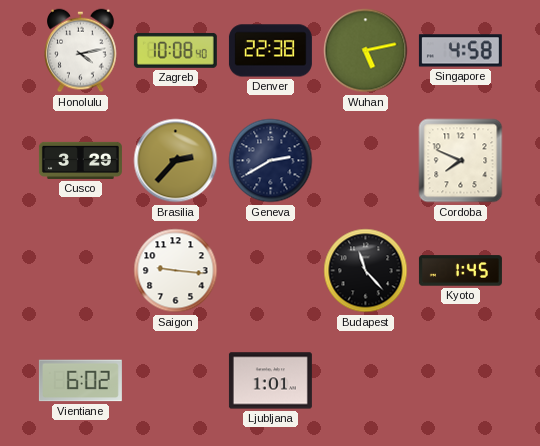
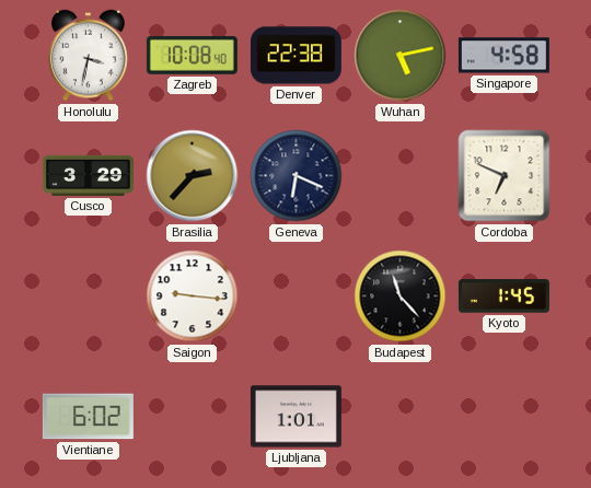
Honolulu: 4:13 -> 3:32 (89, 56)
Geneva: 2:40 -> 6:19 (297, 176)
Cordoba: 7:49 -> 6:49 (505, 176)
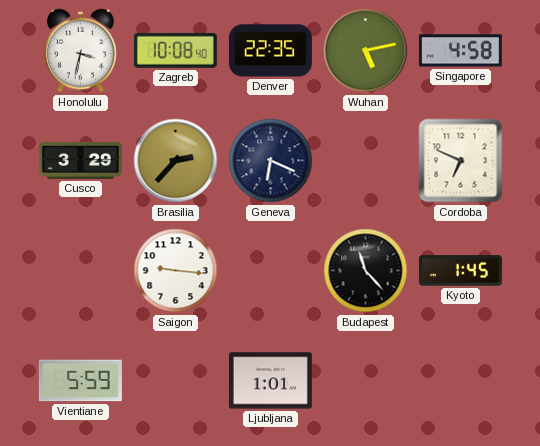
Denver: 22:38 -> 22:35 (270, 51)
Vientiane: 6:02 -> 5:59 (80, 381)
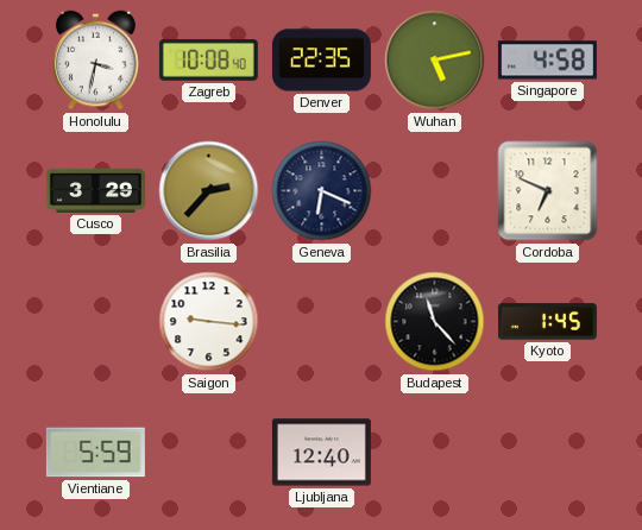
Ljubljana: 1:01 -> 12:40 (321, 453)
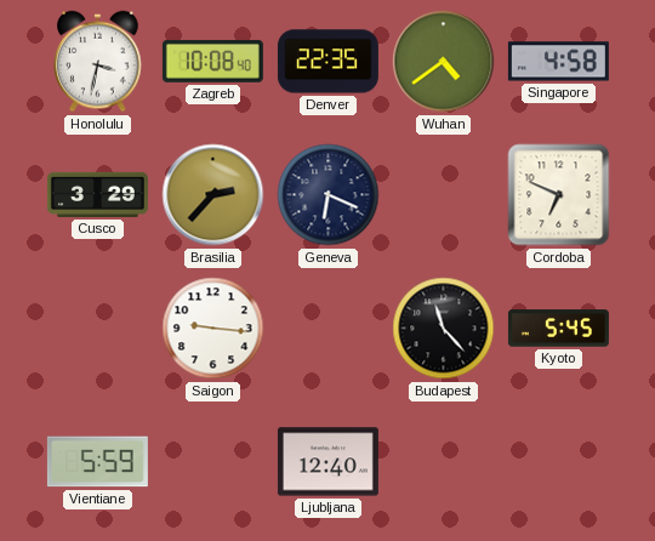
Wuhan: 5:13 -> 4:39 (444, 62)
Kyoto: 1:45 -> 5:45 (558, 329)
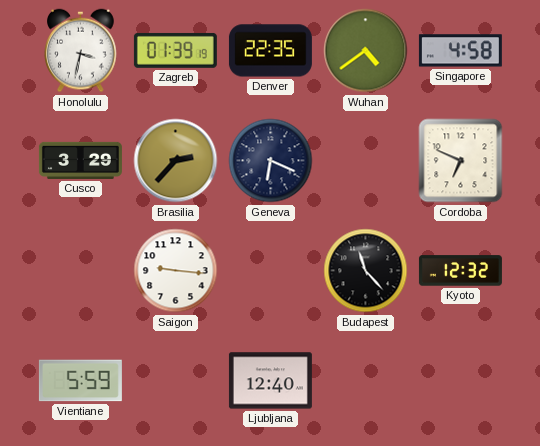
Zagreb: 10:08 -> 01:39 (175, 50)
Kyoto: 5:45 -> 12:32 (460, 271)
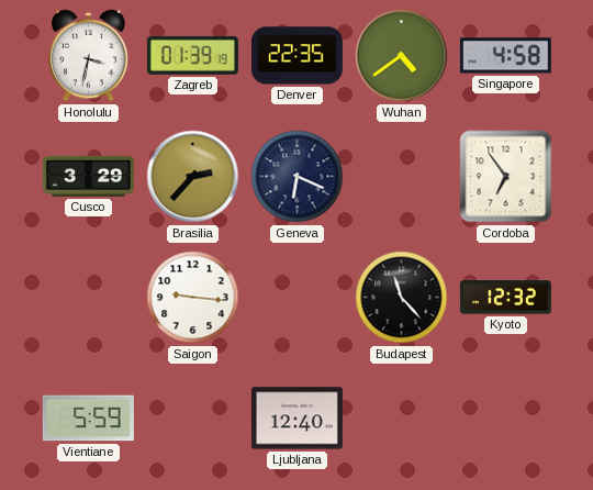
Cordoba: 6:49 -> 6:54 (506, 177)
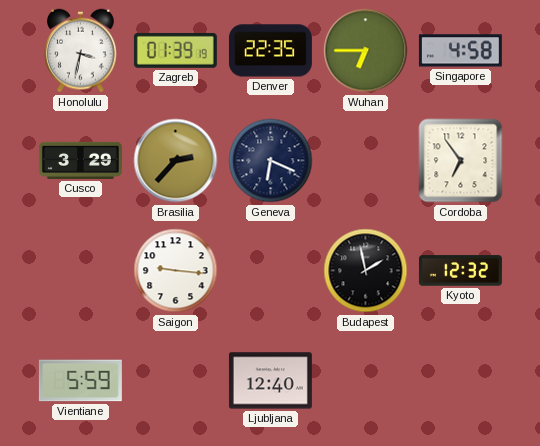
Wuhan: 4:39 -> 6:45 (366, 51)
Budapest: 11:23 -> 1:58 (366, 271)
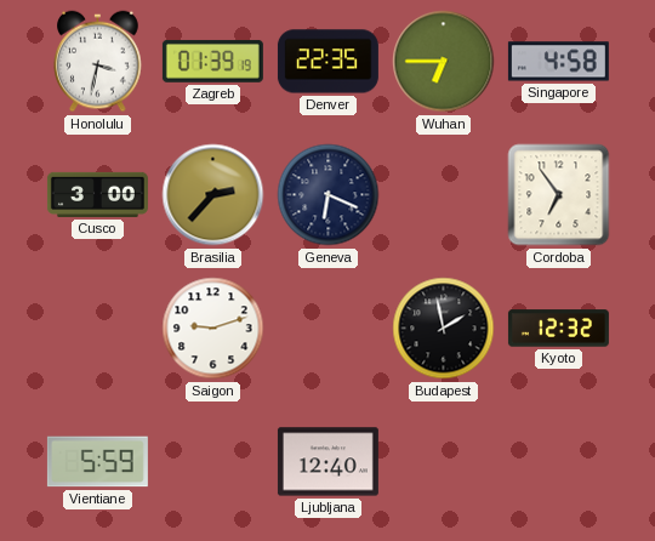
Cusco: 3:29 -> 3:00 (97, 194)
Saigon: 9:16 -> 9:12 (213, 329)
